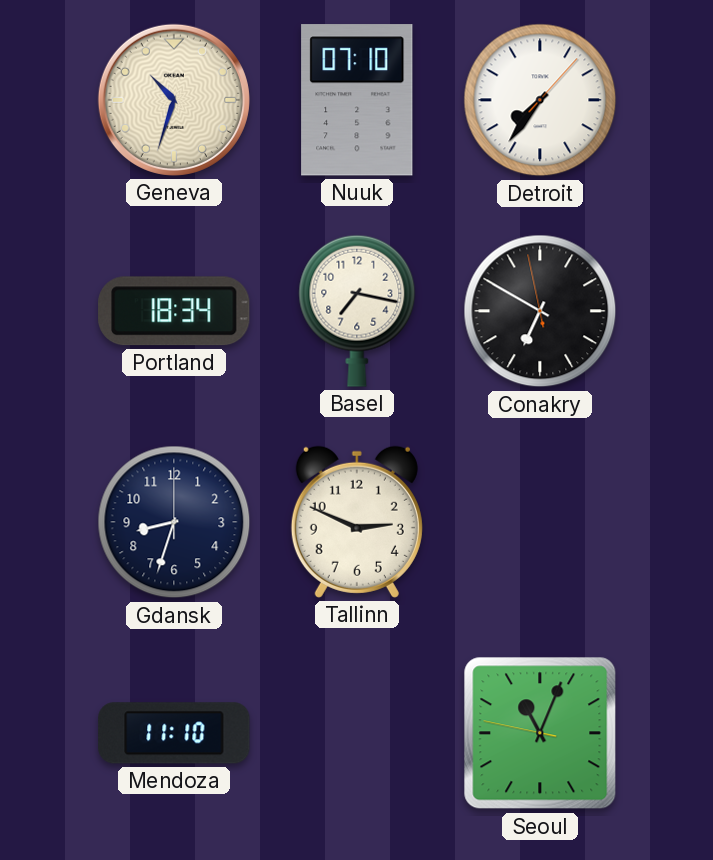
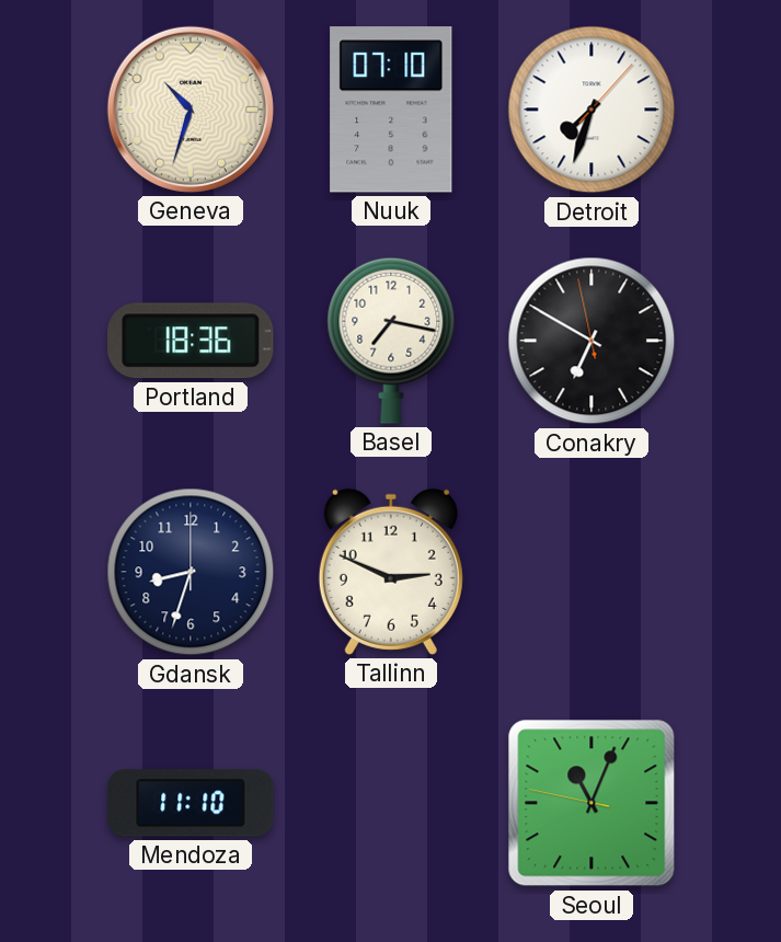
Detroit: 7:36 -> 7:33 (592, 110)
Portland: 18:34 -> 18:36 (191, 341)
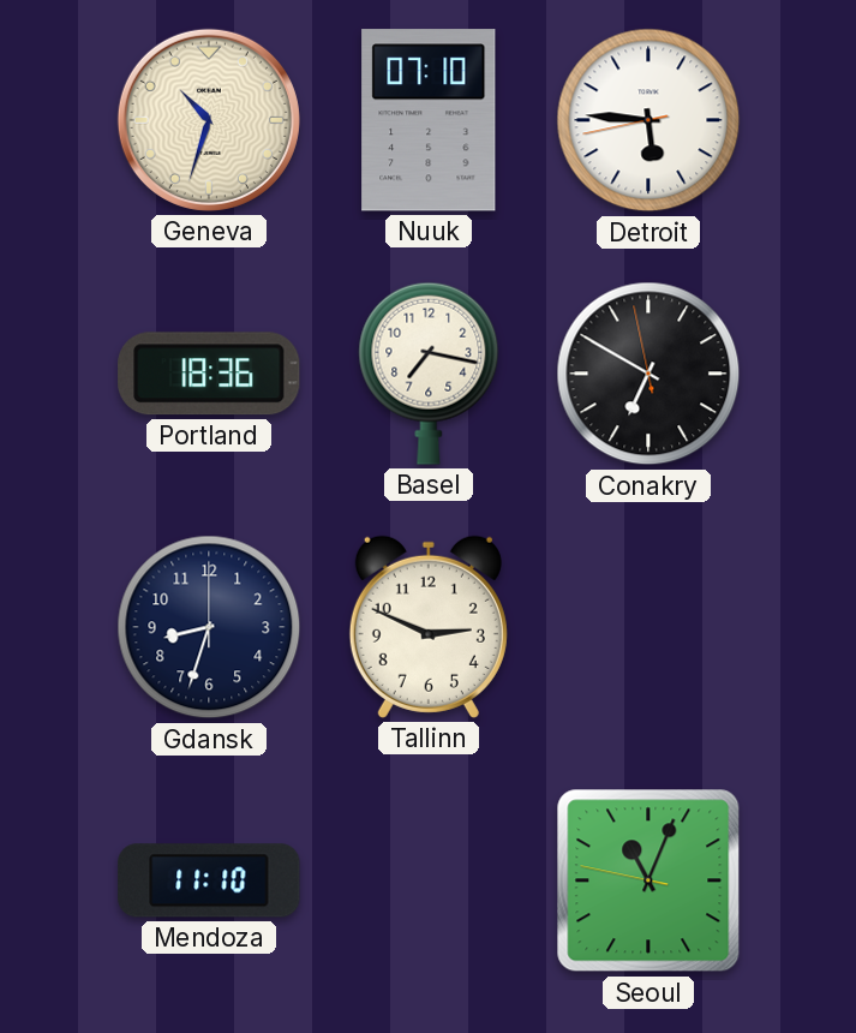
Detroit: 7:33 -> 5:45 (648, 120)
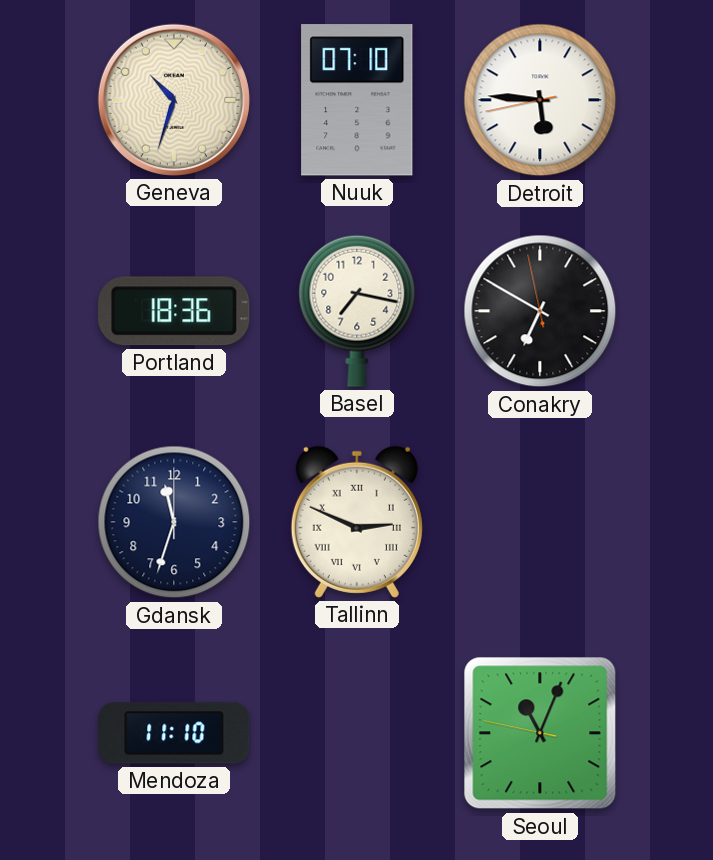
Gdansk: 8:33 -> 11:33 (174, 522)
Tallinn numerals: Arabic -> Roman (357, 522)
